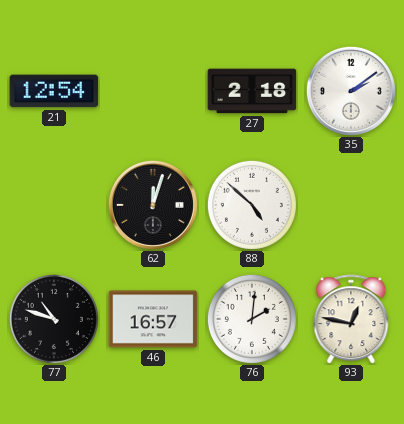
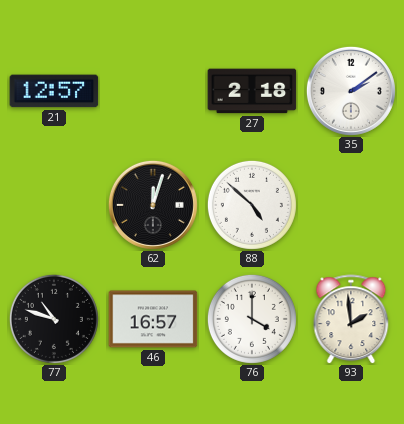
21: 12:54 -> 12:57 (54, 91)
76: 2:01 -> 4:00 (252, 319)
93: 12:47 -> 1:59 (351, 319)
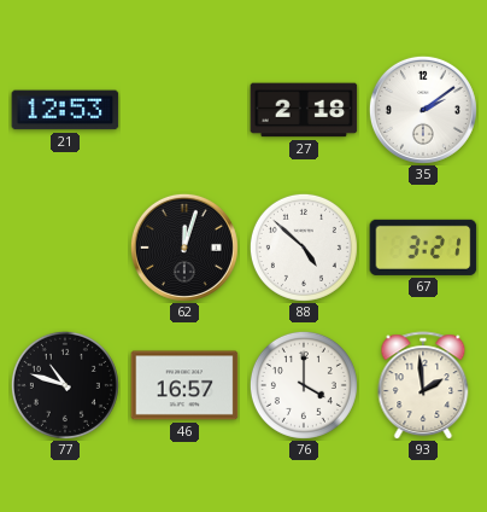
21: 12:57 -> 12:53 (65, 110)
67: none -> 3:21 (423, 248)
